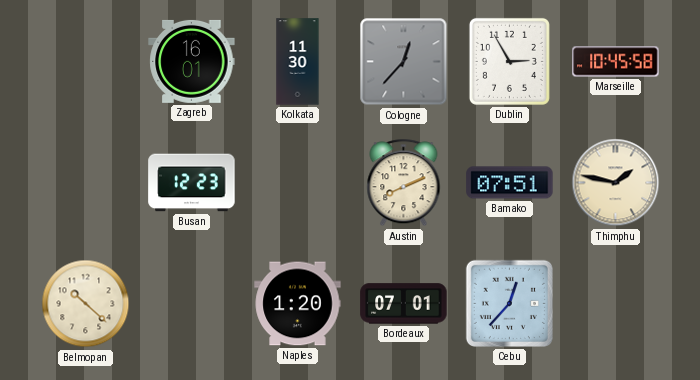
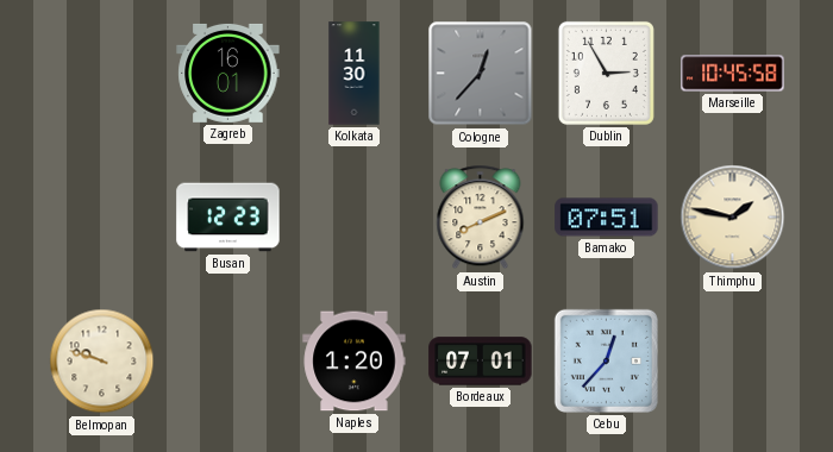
Belmopan: 10:22 -> 9:48 (102, 362)
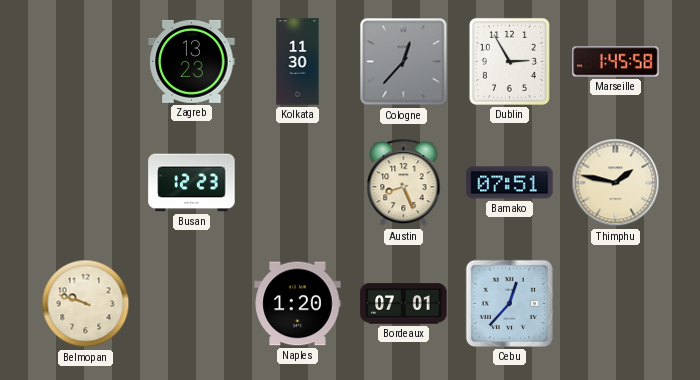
Zagreb: 16:01 -> 13:23 (192, 61)
Marseille: 10:45 -> 1:45 (616, 62)
Austin: 8:11 -> 8:26 (404, 183)
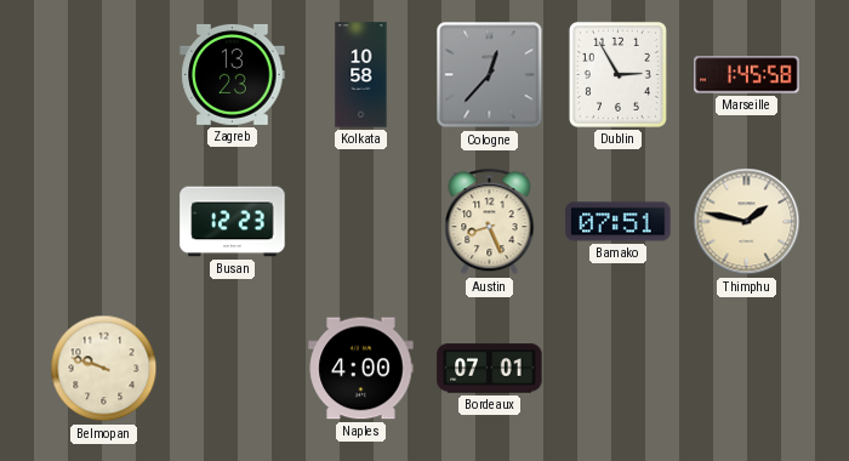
Kolkata: 11:30 -> 10:58 (361, 75)
Naples: 1:20 -> 4:00 (361, 369)
Cebu: 12:37 -> none (509, 303)
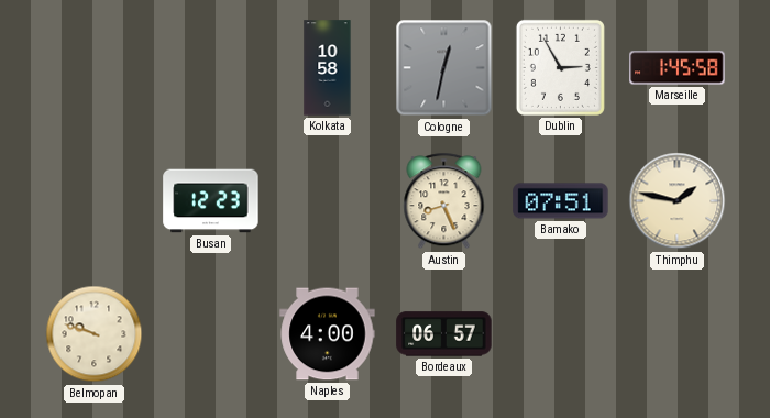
Zagreb: 13:23 -> none (233, 74)
Cologne: 12:37 -> 12:32 (444, 68)
Bordeaux: 07:01 -> 06:57 (444, 334)
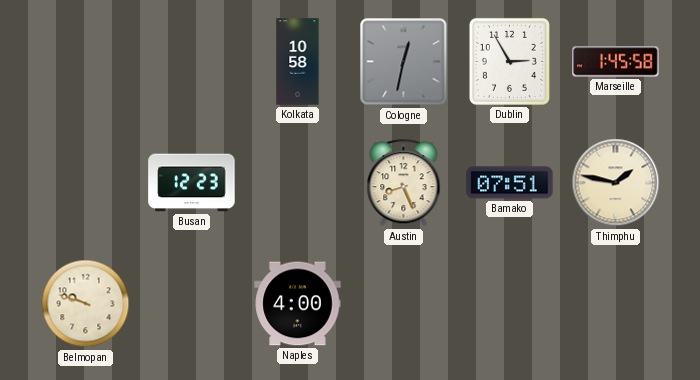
Bordeaux: 06:57 -> none (444, 334)
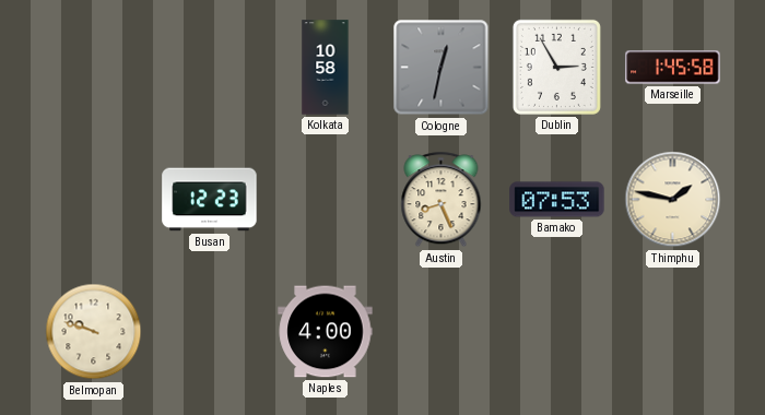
Bamako: 07:51 -> 07:53 (557, 200)
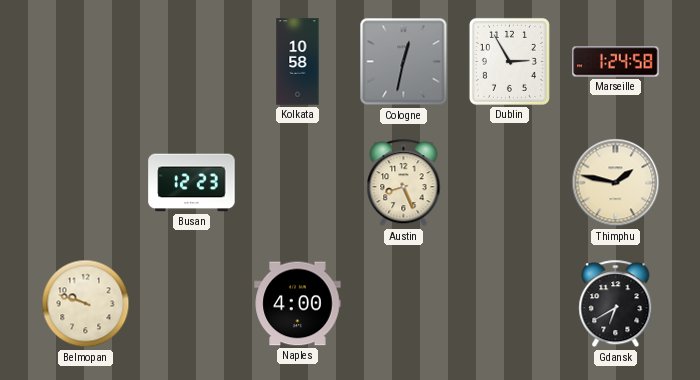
Marseille: 1:45 -> 1:24 (616, 62)
Bamako: 07:53 -> none (557, 200)
Gdansk: none -> 6:40 (616, 304)
